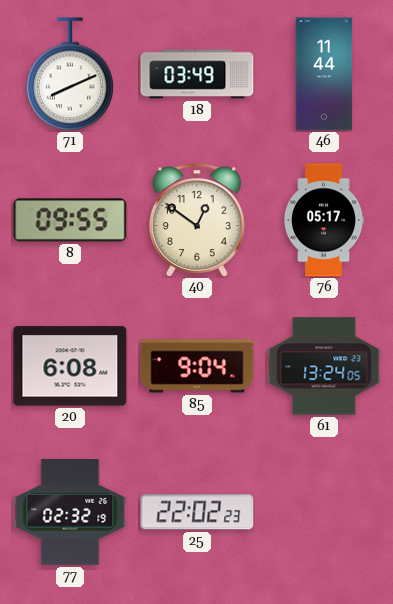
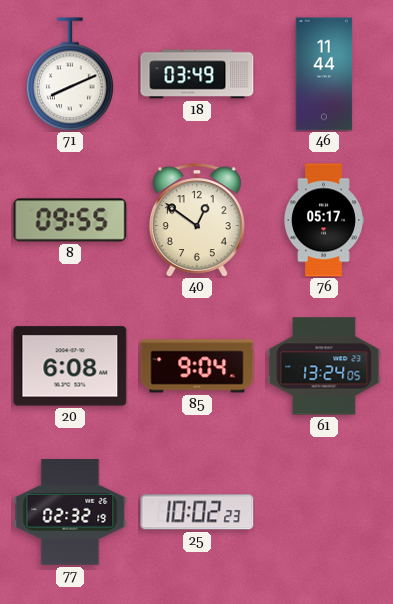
25: 22:02 -> 10:02 (197, 512)
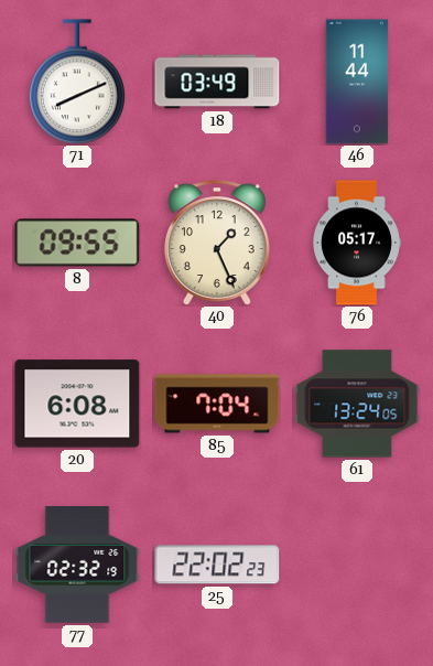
40: 12:51 -> 1:26 (217, 243)
85: 9:04 -> 7:04 (217, 404)
25: 10:02 -> 22:02 (217, 565)
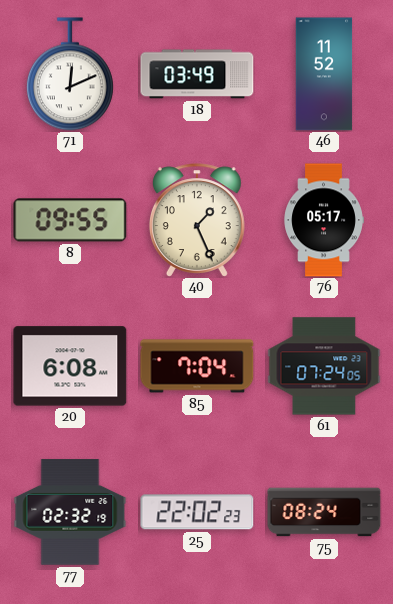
71: 8:11 -> 12:11 (70, 74)
46: 11:44 -> 11:52 (324, 74)
61: 13:24 -> 07:24 (324, 366)
75: none -> 08:24 (324, 512)
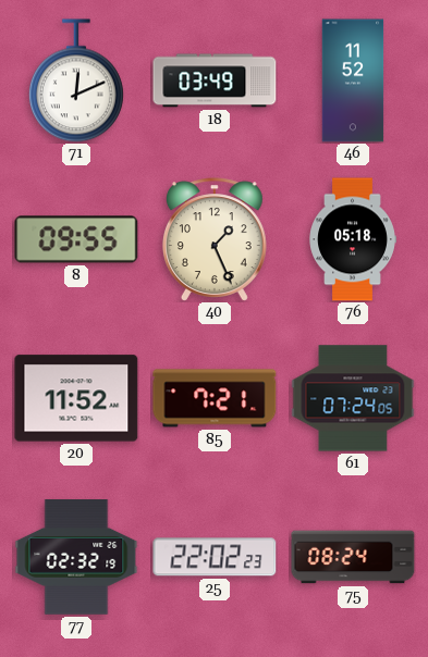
76: 05:17 -> 05:18 (353, 239)
20: 6:08 -> 11:52 (76, 398)
85: 7:04 -> 7:21 (215, 398)
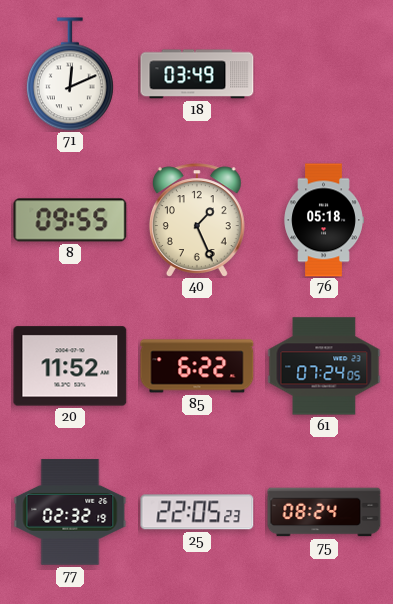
46: 11:52 -> none (353, 80)
85: 7:21 -> 6:22 (197, 366)
25: 22:02 -> 22:05 (197, 512)
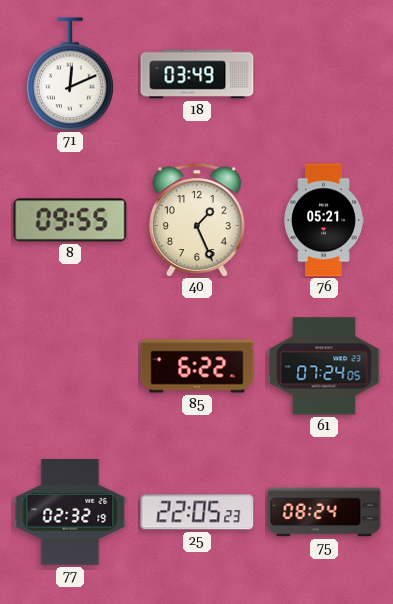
76: 05:18 -> 05:21 (324, 220)
20: 11:52 -> none (70, 366)
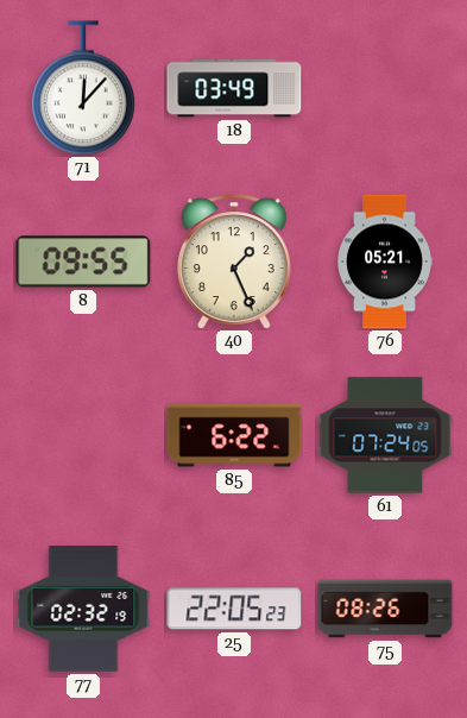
71: 12:11 -> 12:07 (83, 88)
75: 08:24 -> 08:26 (385, 609)
